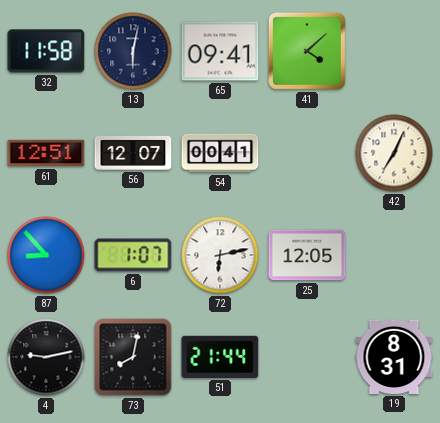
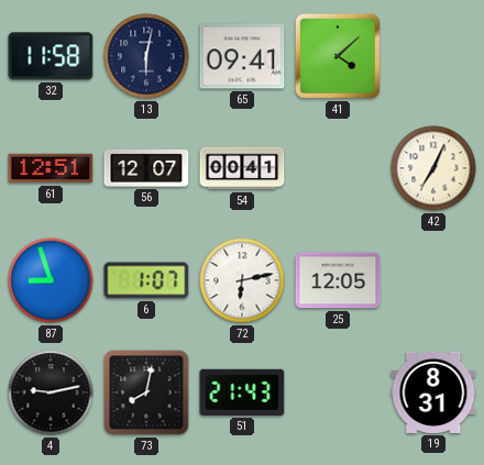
87: 8:53 -> 8:57 (51, 280)
51: 21:44 -> 21:43 (242, 392)
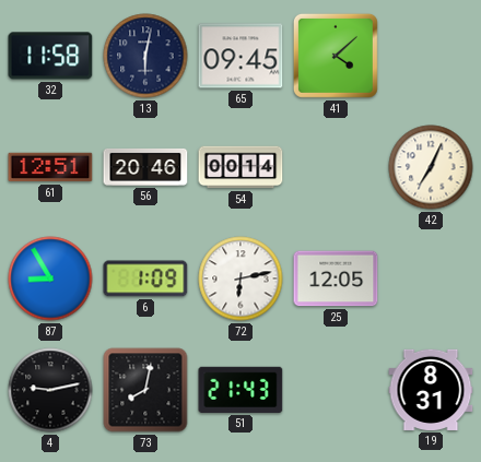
65: 09:41 -> 09:45 (241, 56)
56: 12:07 -> 20:46 (145, 167)
54: 00:41 -> 00:14 (241, 167)
87: 8:57 -> 8:55 (50, 279)
6: 1:07 -> 1:09 (145, 279)
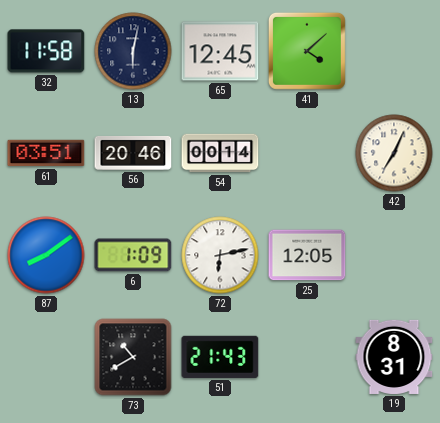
65: 09:45 -> 12:45 (220, 51)
61: 12:51 -> 03:51 (46, 153)
87: 8:55 -> 8:09 (46, 255)
4: 9:13 -> none (50, 390)
73: 8:02 -> 10:40 (133, 357)
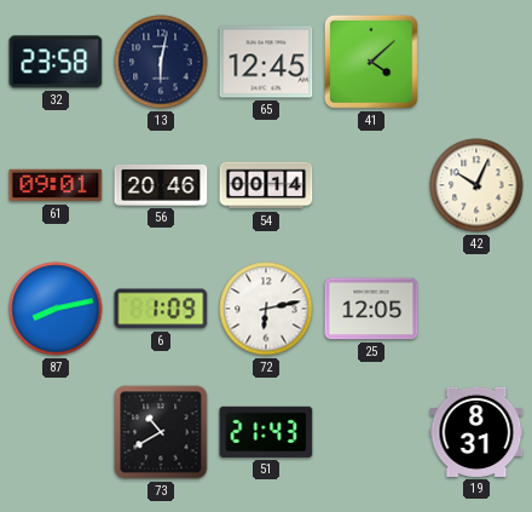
32: 11:58 -> 23:58 (56, 62)
61: 03:51 -> 09:01 (56, 185)
42: 7:04 -> 10:04 (476, 185)
87: 8:09 -> 8:13 (56, 309)
